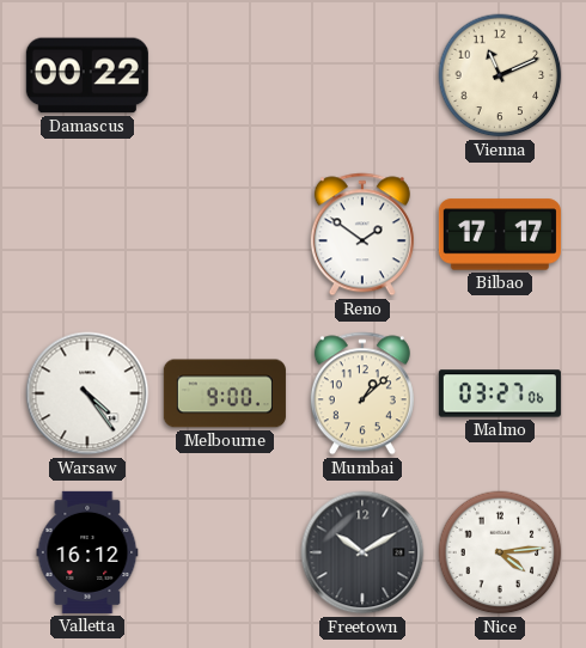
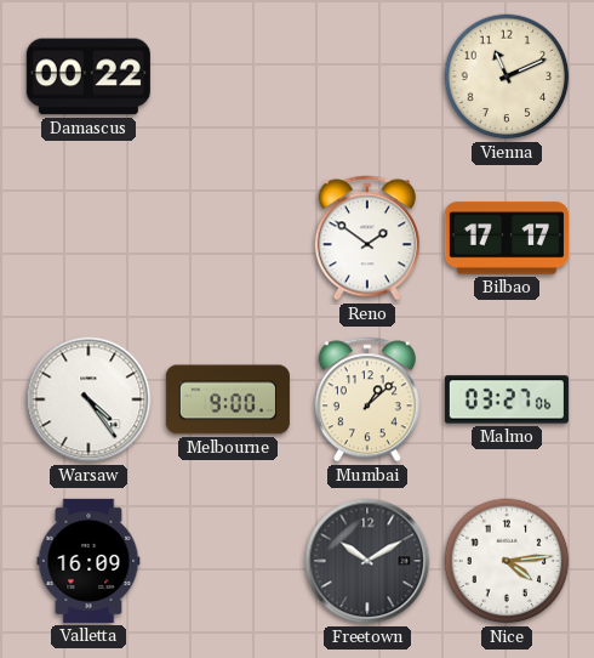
Valletta: 16:12 -> 16:09 (88, 561)
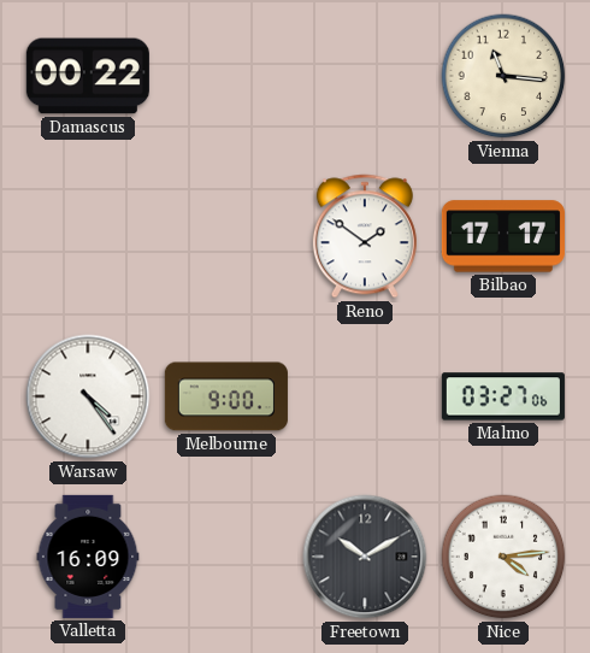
Vienna: 11:11 -> 11:16 (503, 76)
Mumbai: 1:08 -> none (367, 399)
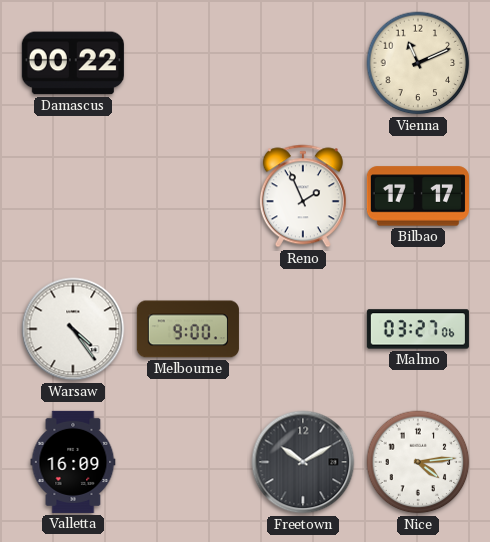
Vienna: 11:16 -> 11:11 (418, 63)
Reno: 1:51 -> 1:56 (303, 196)
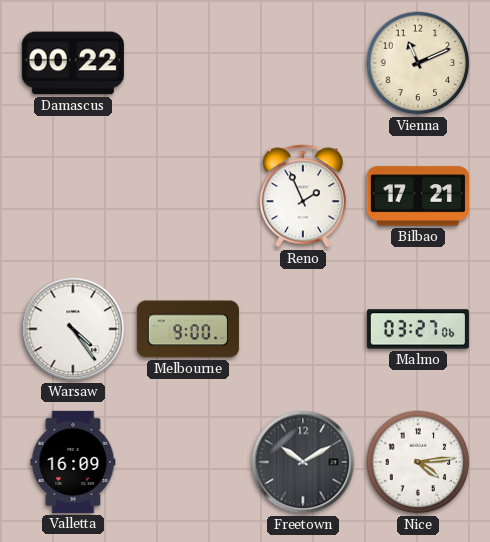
Bilbao: 17:17 -> 17:21 (418, 196)
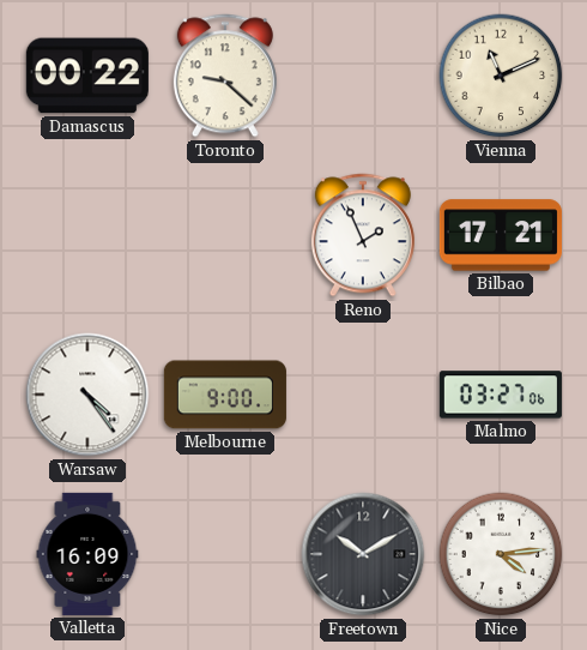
Toronto: none -> 9:22 (225, 76)
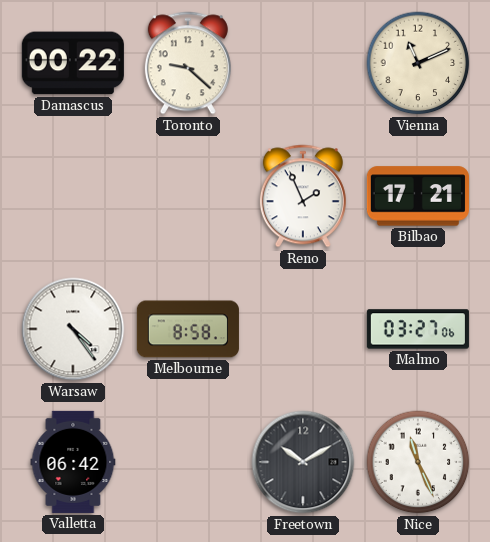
Melbourne: 9:00 -> 8:58 (188, 329)
Valletta: 16:09 -> 06:42 (73, 462)
Nice: 4:14 -> 11:26 (418, 462)
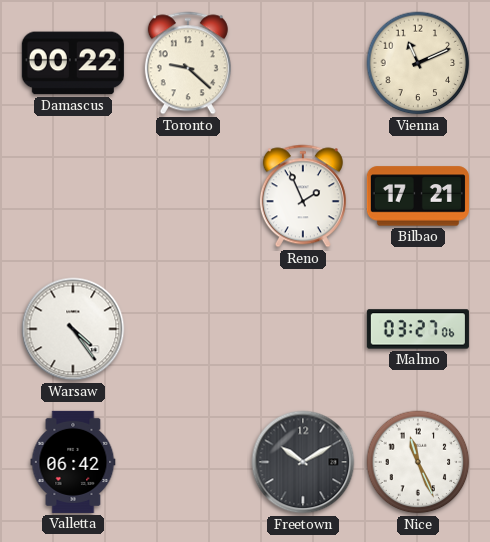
Melbourne: 8:58 -> none (188, 329)
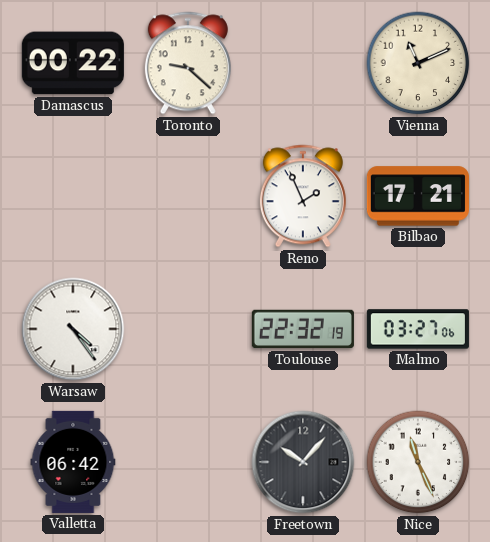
Toulouse: none -> 22:32 (303, 329)
Freetown: 10:10 -> 10:07 (303, 462)
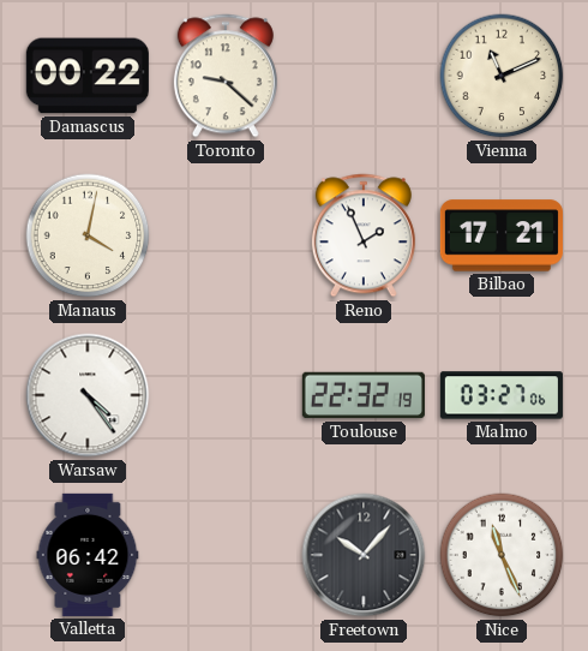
Manaus: none -> 4:02 (88, 235)
